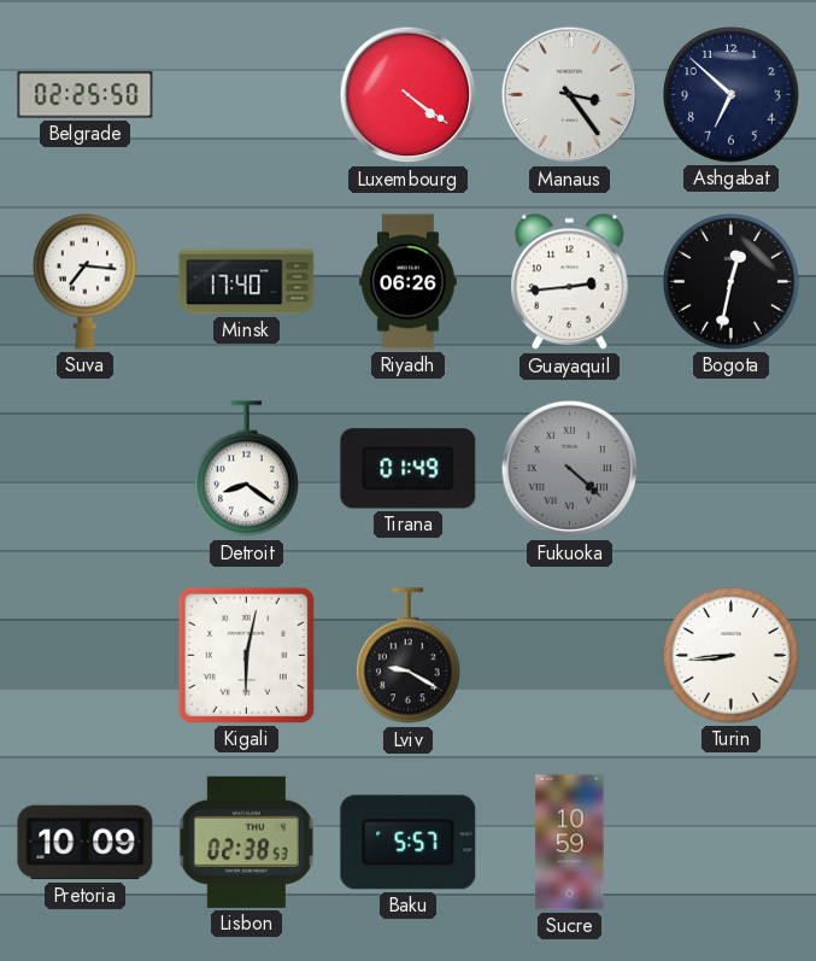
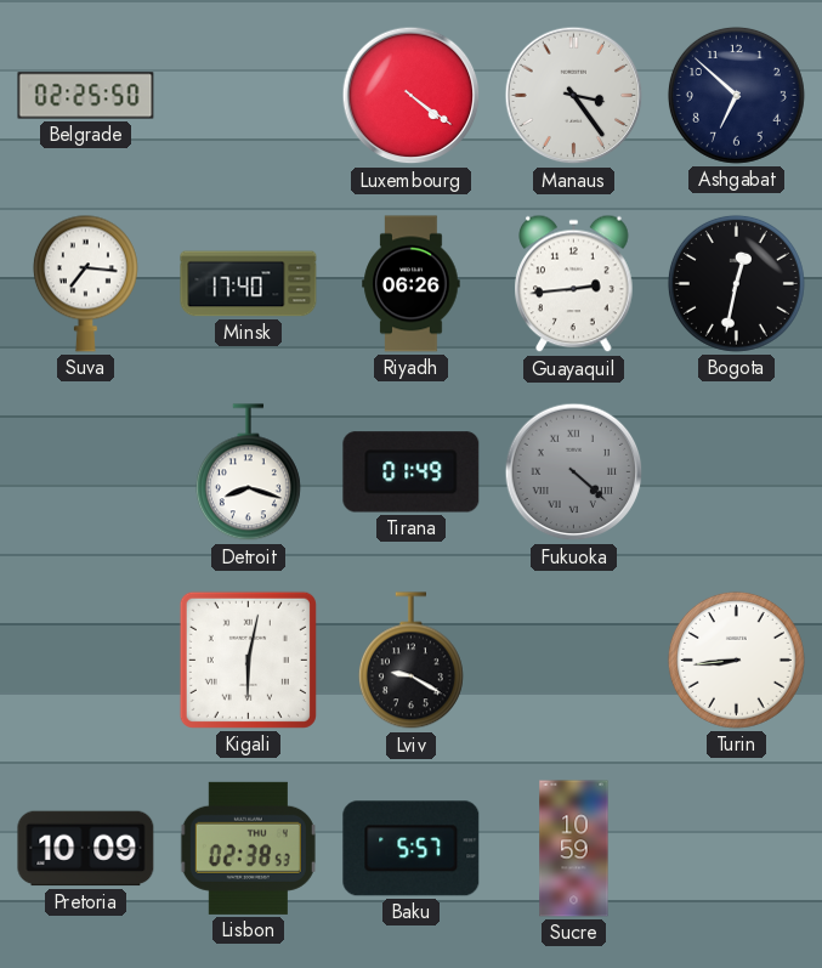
Detroit: 8:21 -> 8:18 (248, 472)
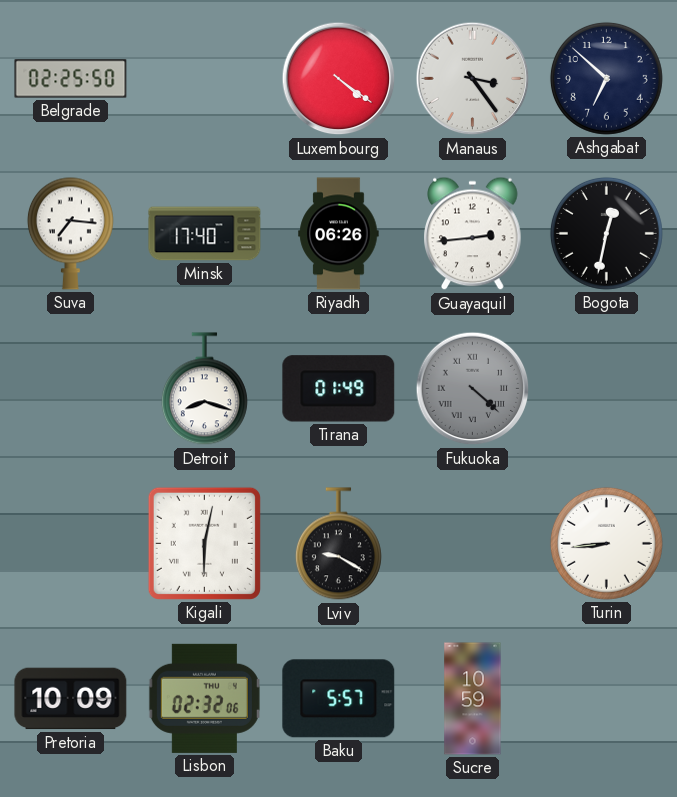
Lisbon: 02:38 -> 02:32 (204, 698)
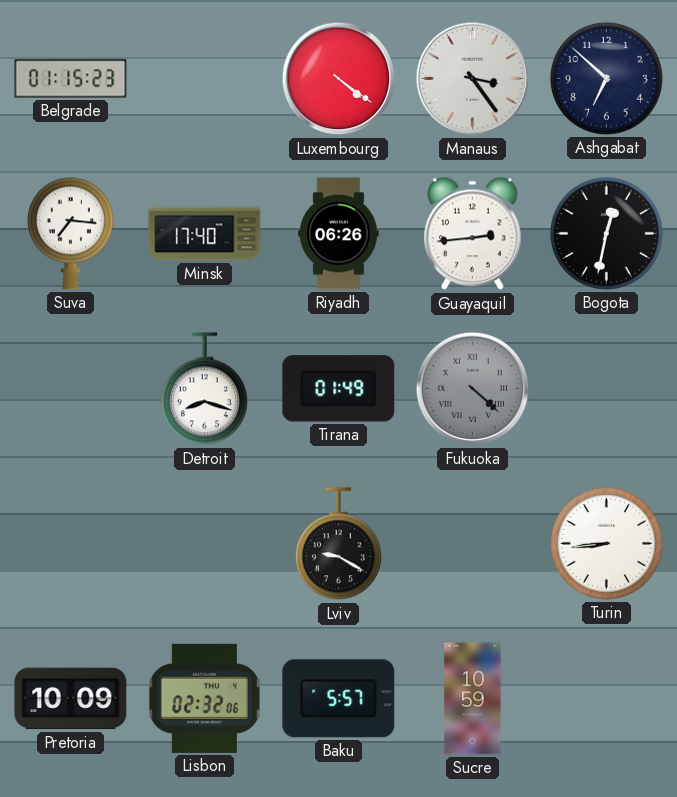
Belgrade: 02:25 -> 01:15 (71, 79)
Kigali: 6:02 -> none (204, 543)
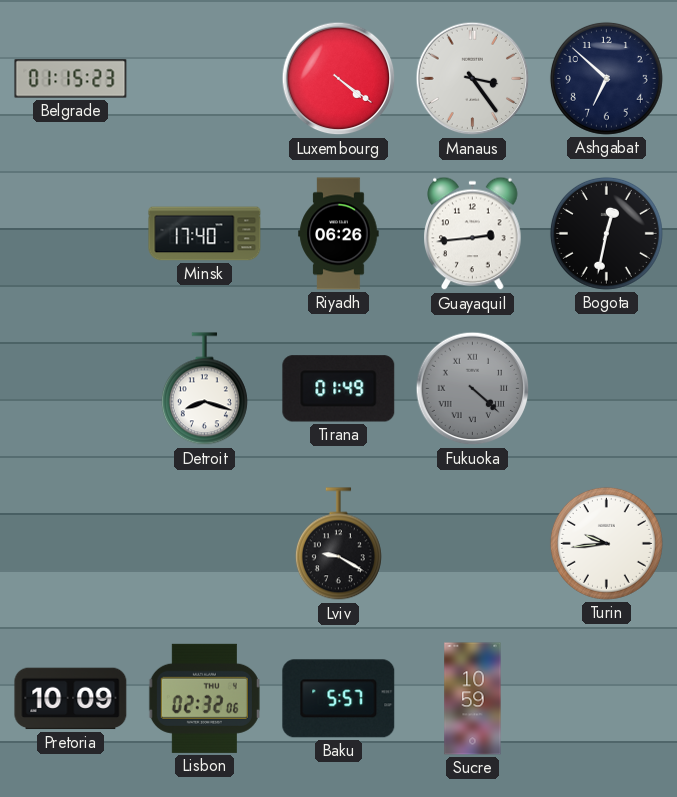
Suva: 7:16 -> none (70, 233)
Turin: 8:44 -> 9:44 (606, 543)
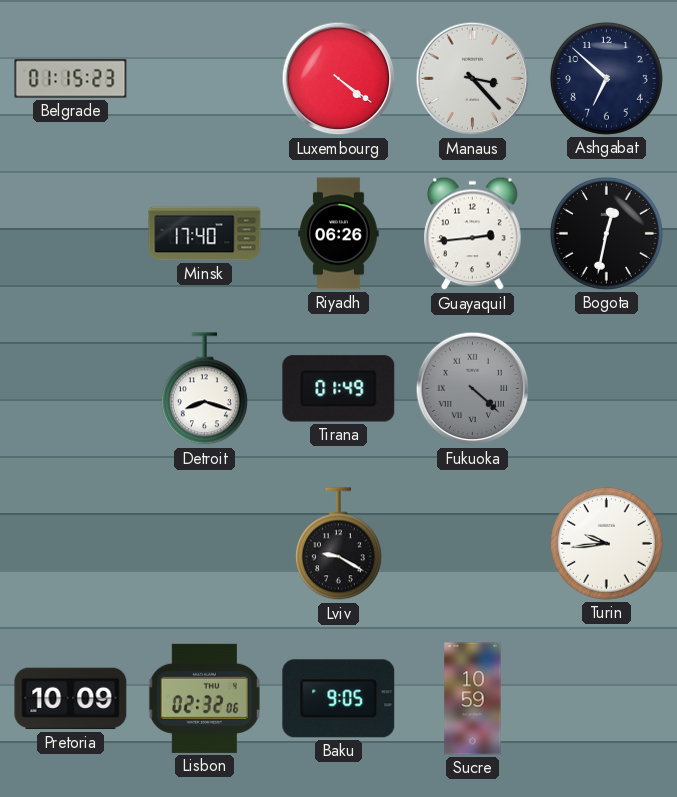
Manaus: 3:24 -> 3:23 (473, 79)
Baku: 5:57 -> 9:05 (339, 699)
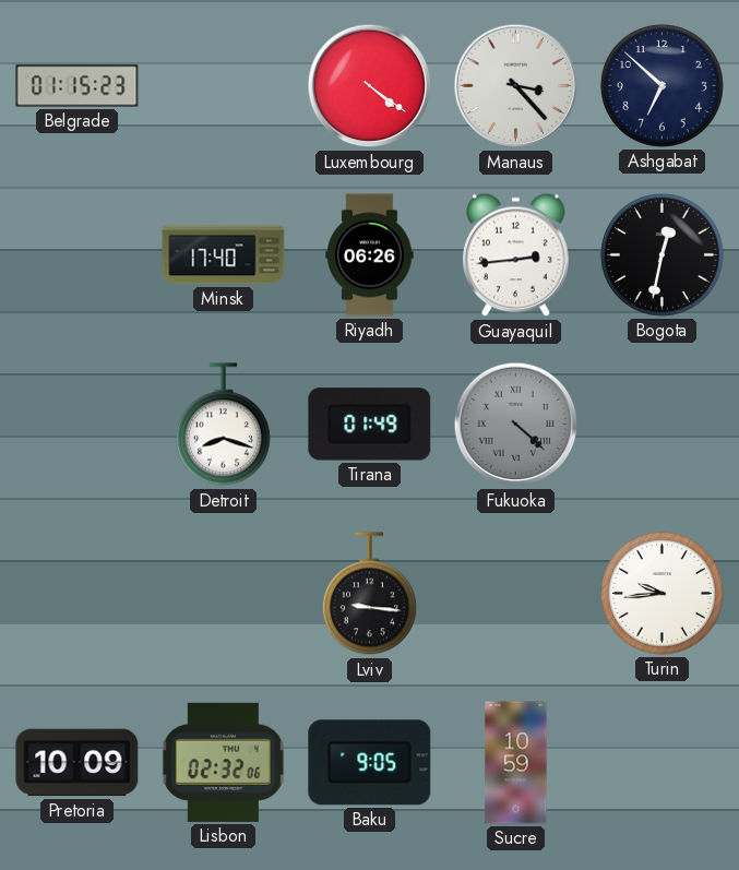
Lviv: 9:20 -> 9:16 (369, 594)
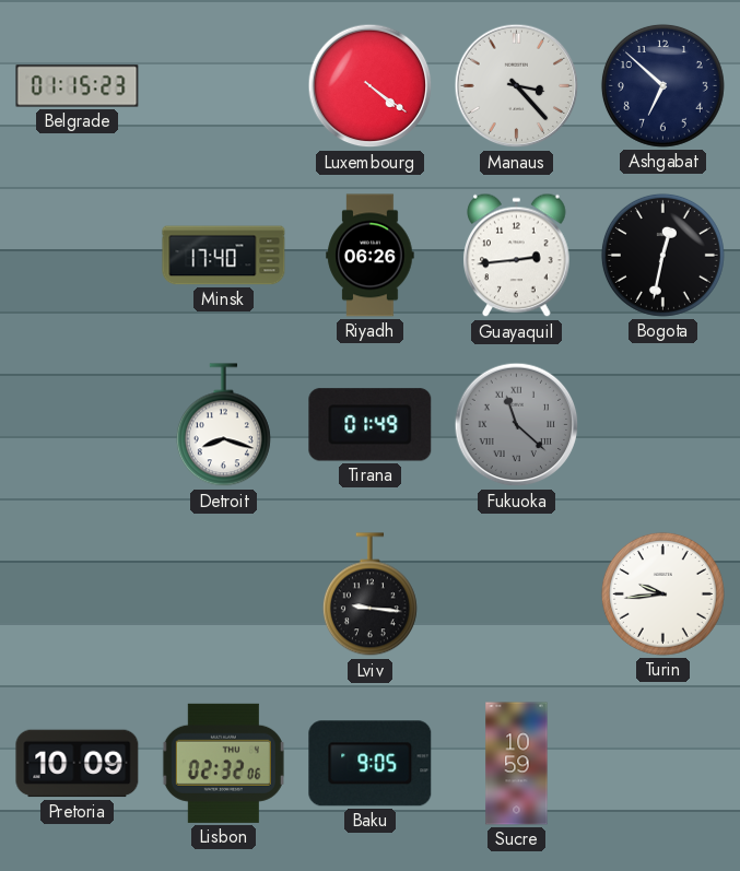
Fukuoka: 4:22 -> 11:22 (517, 425)
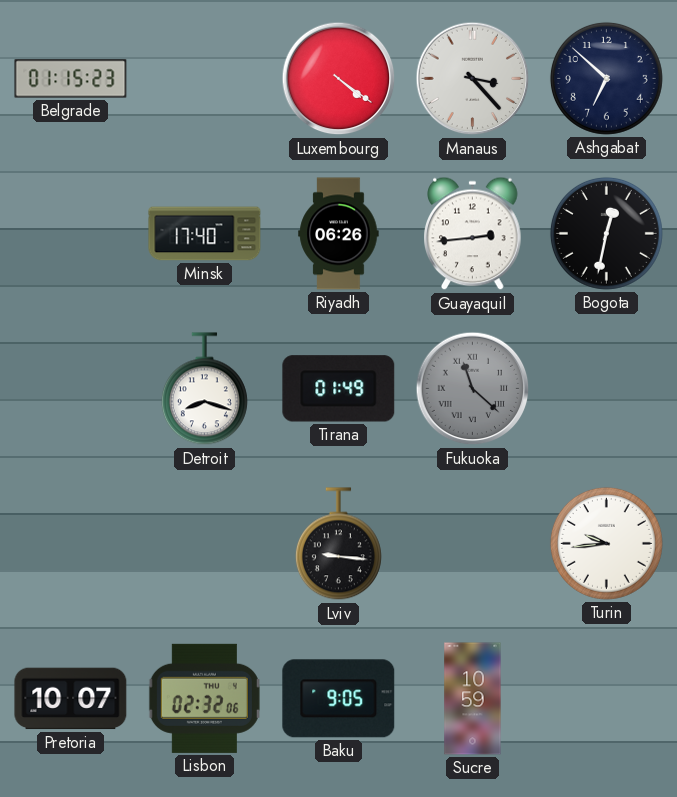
Pretoria: 10:09 -> 10:07 (71, 699)
